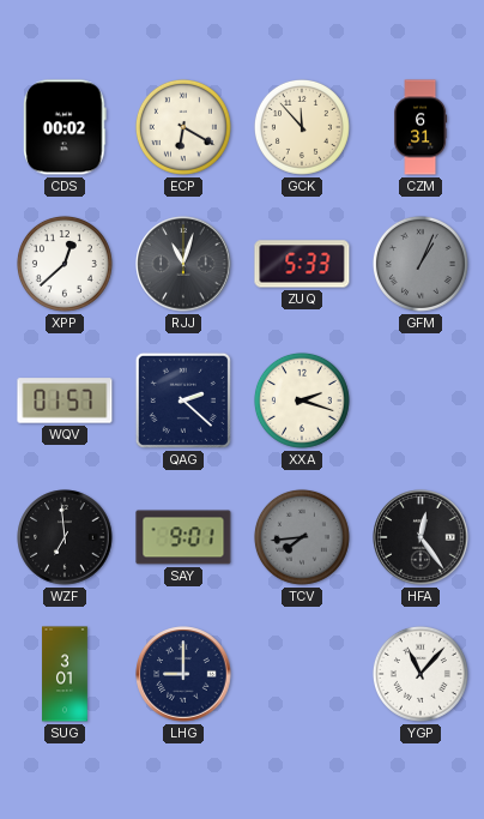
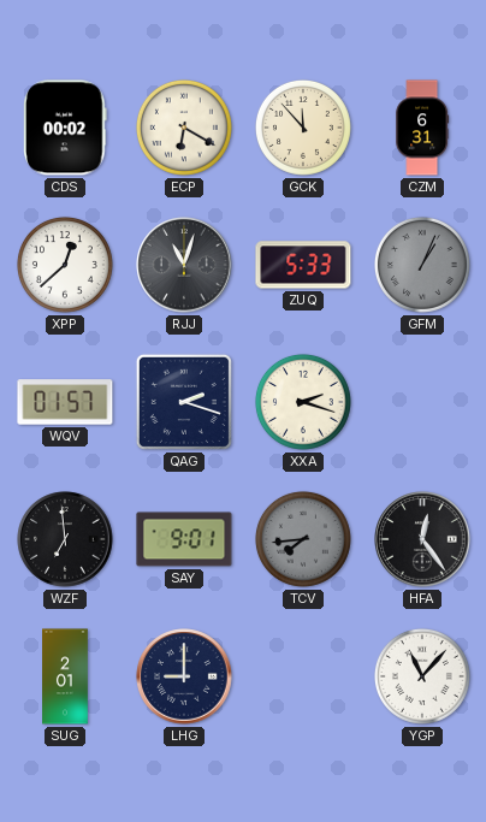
QAG: 2:22 -> 2:18 (184, 402)
SUG: 3:01 -> 2:01 (65, 676)
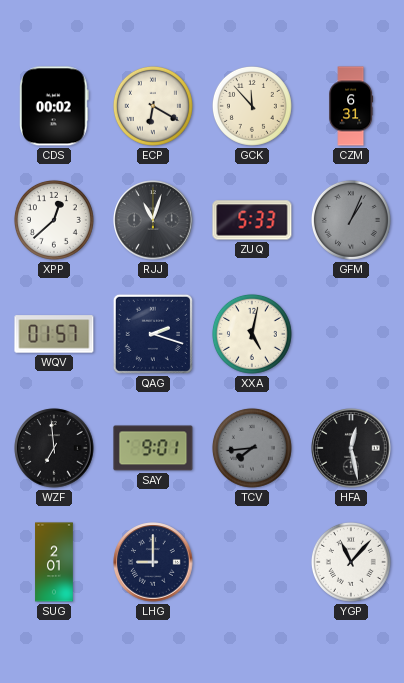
XXA: 2:18 -> 5:02 (252, 334)
HFA: 12:24 -> 12:28 (351, 448)
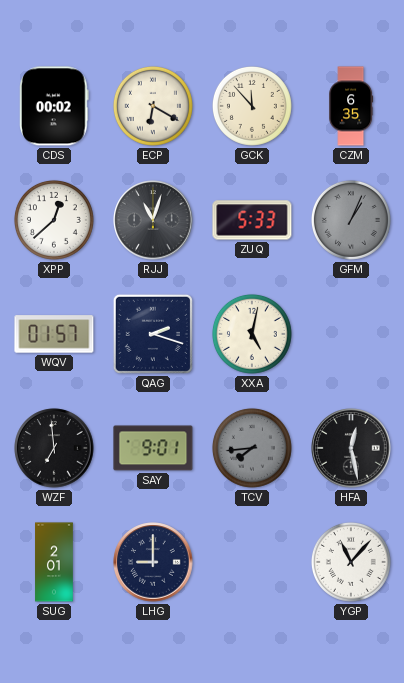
CZM: 6:31 -> 6:35 (351, 106)
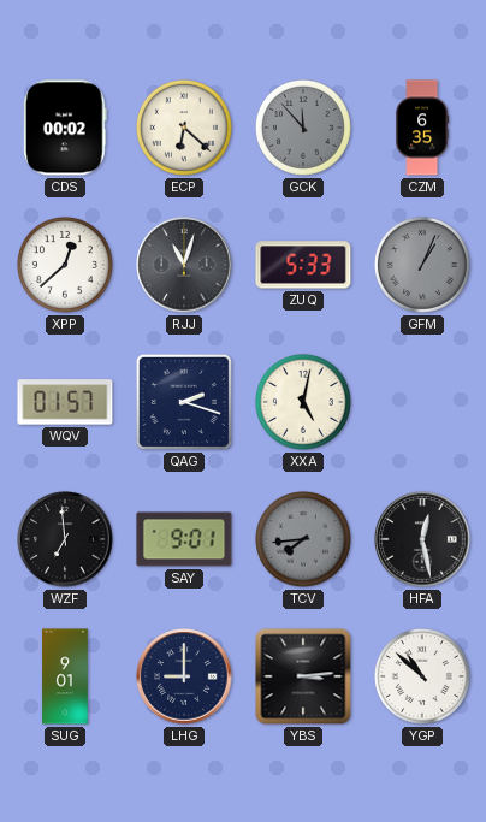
ECP: 6:20 -> 6:22 (184, 128)
GCK dial: cream -> grey (303, 128)
SUG: 2:01 -> 9:01 (65, 676)
YBS: none -> 3:14 (303, 676)
YGP: 11:07 -> 10:52 (422, 676)
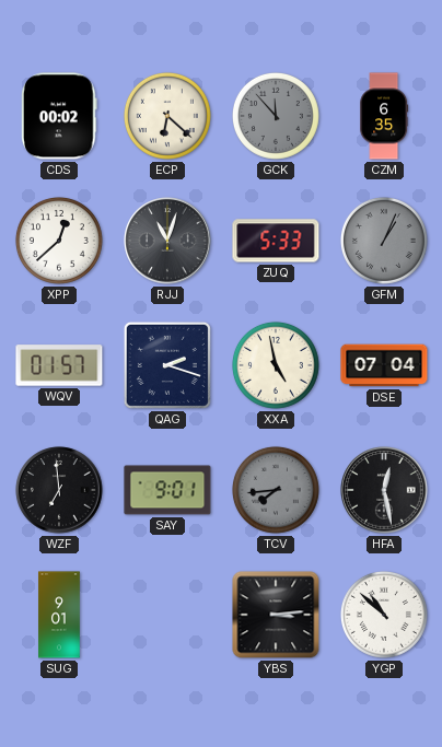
XXA: 5:02 -> 4:58 (276, 365)
DSE: none -> 07:04 (384, 365)
LHG: 9:00 -> none (184, 676)
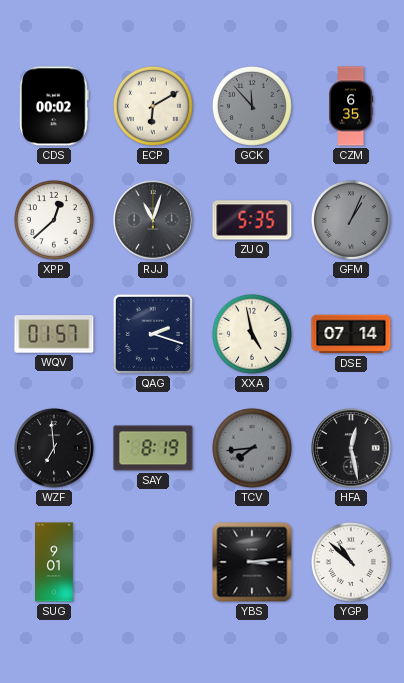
ECP: 6:22 -> 6:10 (153, 106)
ZUQ: 5:33 -> 5:35 (252, 220)
DSE: 07:04 -> 07:14 (351, 334)
SAY: 9:01 -> 8:19 (153, 448)
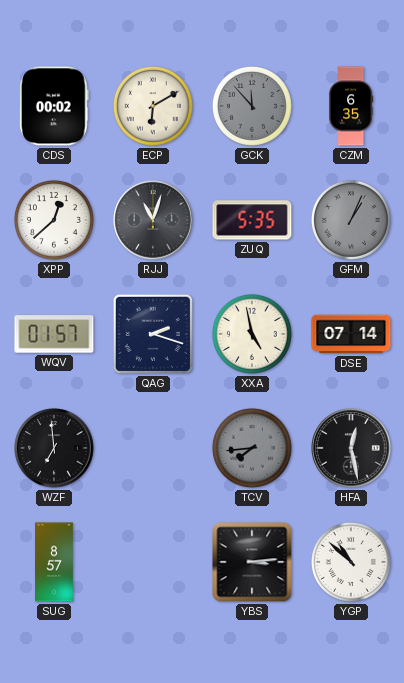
SAY: 8:19 -> none (153, 448)
SUG: 9:01 -> 8:57 (54, 562)
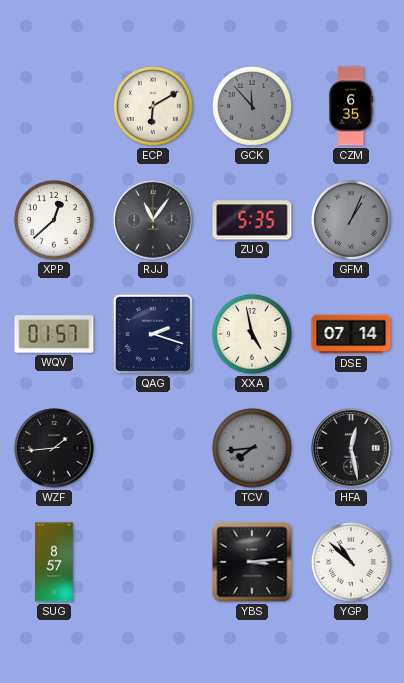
CDS: 00:02 -> none (55, 106)
RJJ: 11:03 -> 11:06 (153, 220)
WZF: 6:59 -> 1:44 (54, 448)
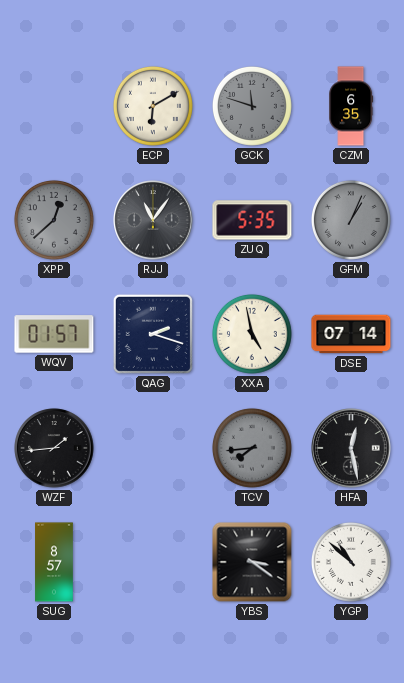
GCK: 11:53 -> 11:48 (252, 106)
XPP dial: white -> grey (54, 220)
YBS: 3:14 -> 3:21 (252, 562)
